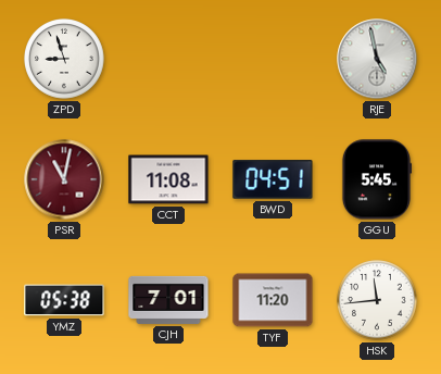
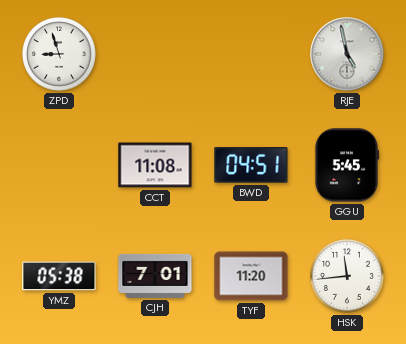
PSR: 11:02 -> none (64, 179)
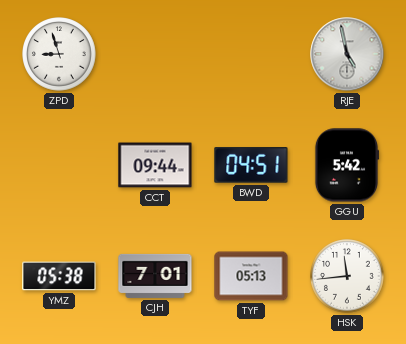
CCT: 11:08 -> 09:44 (155, 165)
GGU: 5:45 -> 5:42 (347, 165)
TYF: 11:20 -> 05:13 (251, 276)
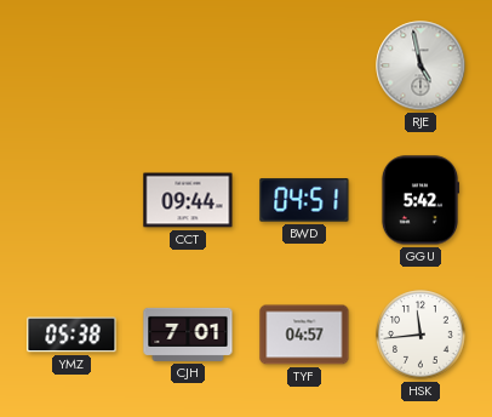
ZPD: 8:57 -> none (59, 54)
TYF: 05:13 -> 04:57 (304, 335)
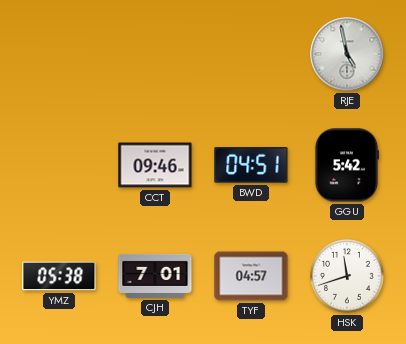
CCT: 09:44 -> 09:46 (155, 165)
HSK: 11:44 -> 11:42 (347, 276)
